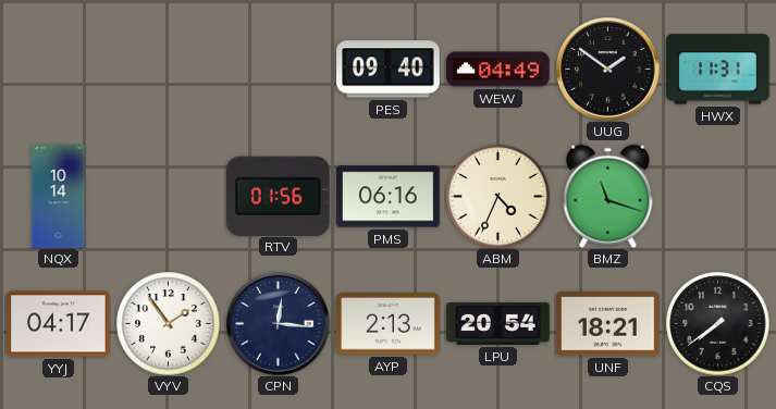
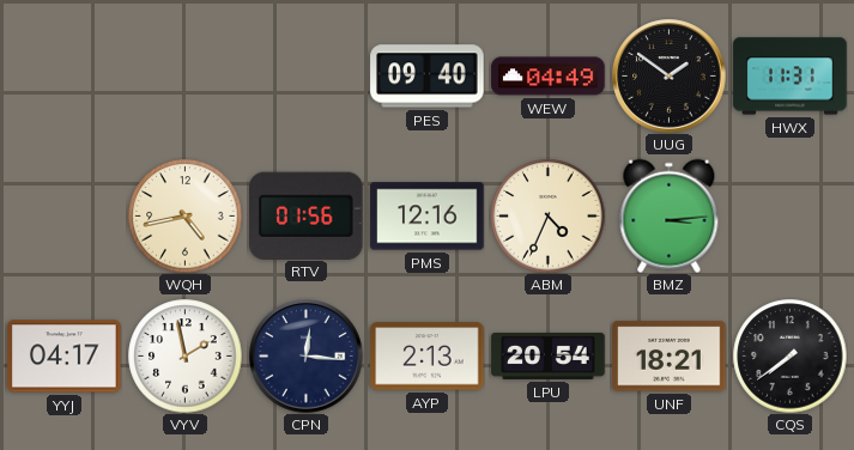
NQX: 10:14 -> none (59, 197)
WQH: none -> 4:43 (184, 215)
PMS: 06:16 -> 12:16 (428, 217)
BMZ: 11:18 -> 3:14 (670, 215)
VYV: 1:54 -> 1:58 (184, 355)
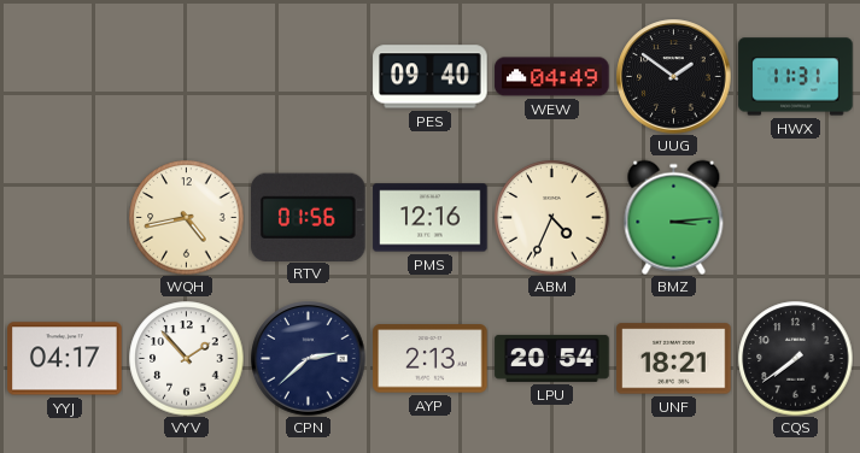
VYV: 1:58 -> 1:53 (186, 358)
CPN: 12:16 -> 2:38 (309, 359)
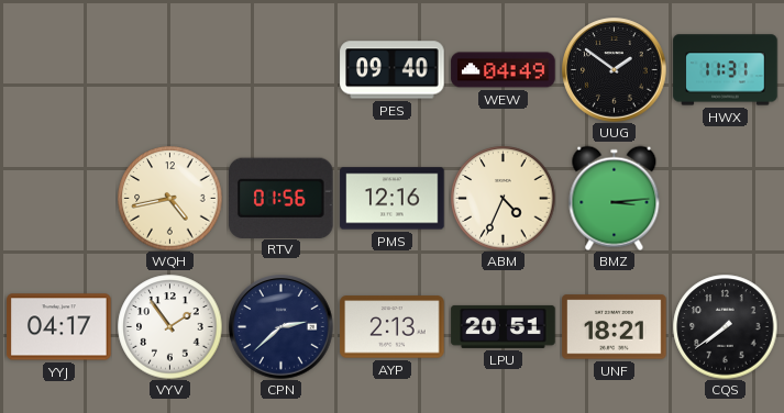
VYV: 1:53 -> 1:54 (169, 326)
LPU: 20:54 -> 20:51 (504, 326)
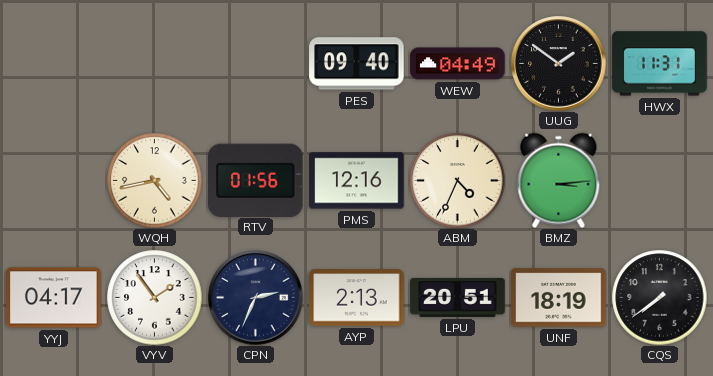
CPN: 2:38 -> 2:34 (256, 298)
UNF: 18:21 -> 18:19 (559, 298)
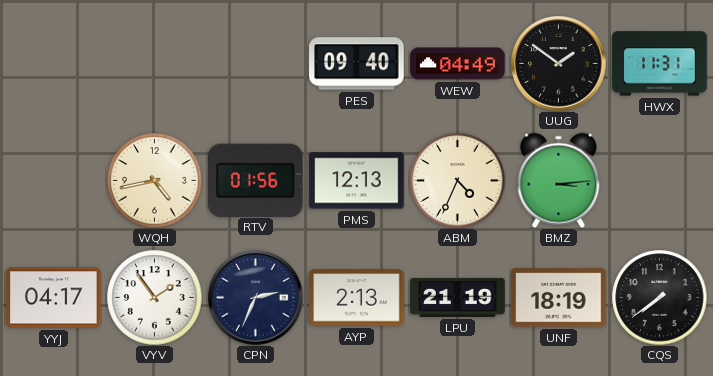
PMS: 12:16 -> 12:13 (357, 181)
LPU: 20:51 -> 21:19 (458, 297)
